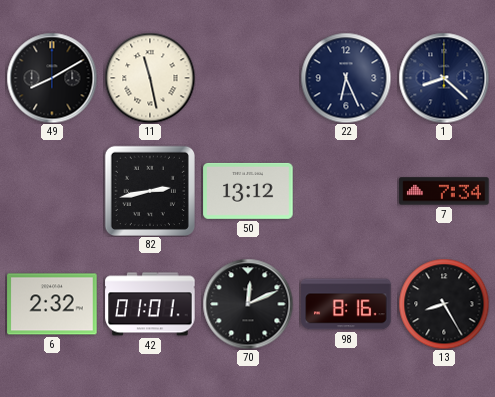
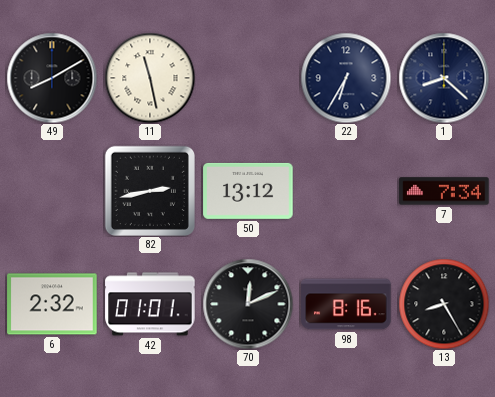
22: 6:26 -> 6:35 (346, 78)
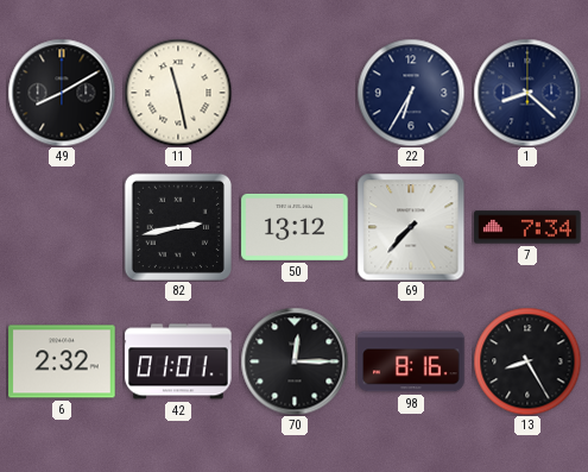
69: none -> 7:37 (411, 227)
70: 12:11 -> 12:15 (295, 361)
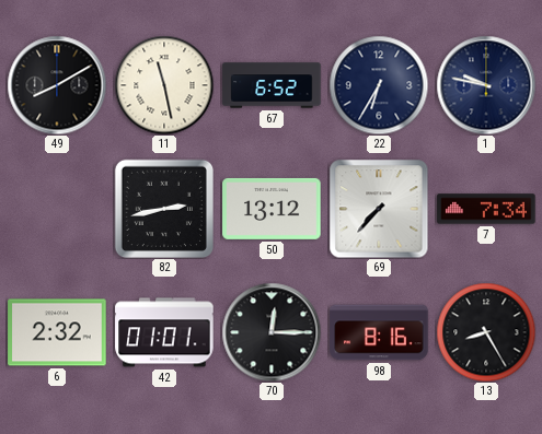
67: none -> 6:52 (272, 85)
1: 8:22 -> 9:47 (486, 85)
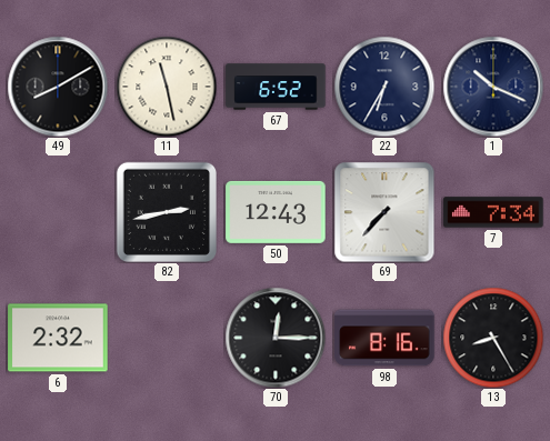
1: 9:47 -> 10:19 (493, 87)
50: 13:12 -> 12:43 (276, 212)
42: 01:01 -> none (164, 332)
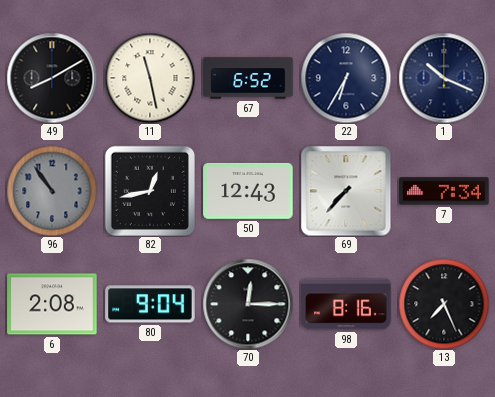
96: none -> 10:54 (52, 191)
82: 2:43 -> 12:43 (149, 190)
6: 2:32 -> 2:08 (52, 304)
80: none -> 9:04 (150, 304)
13: 8:25 -> 7:26 (444, 304)
